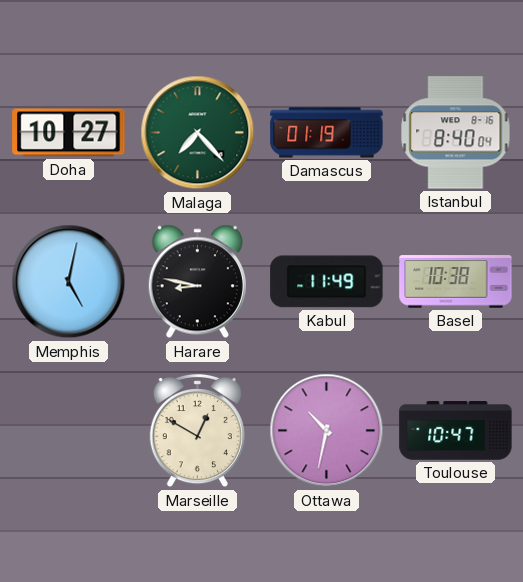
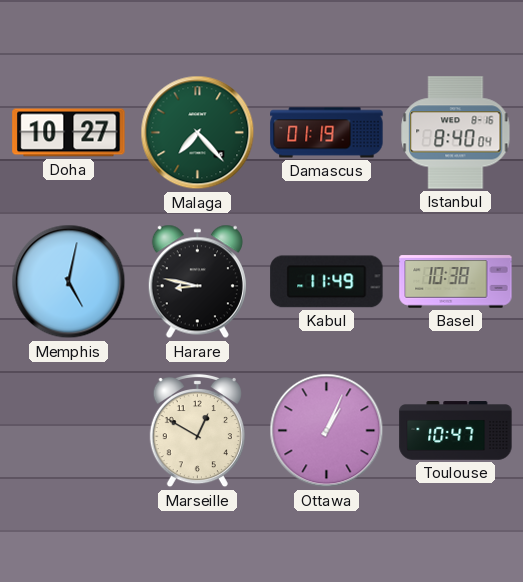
Ottawa: 10:32 -> 1:04 (327, 431)
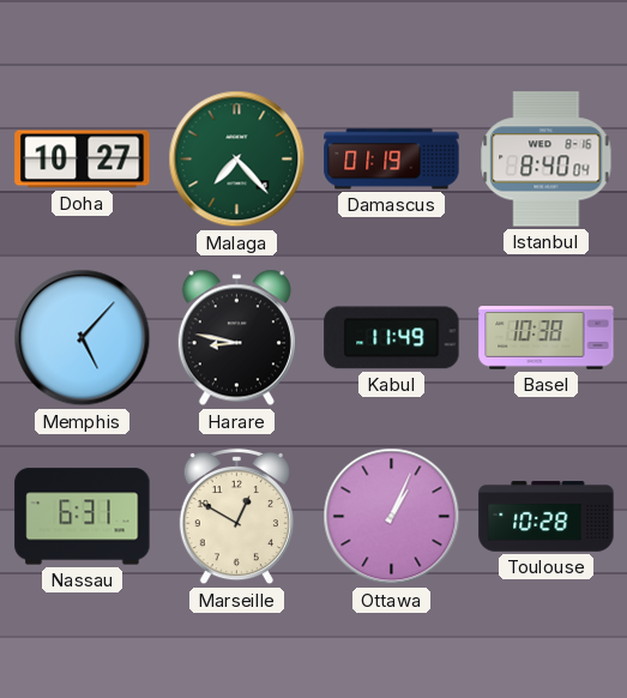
Memphis: 5:02 -> 5:07 (83, 338)
Nassau: none -> 6:31 (83, 517)
Toulouse: 10:47 -> 10:28 (547, 517)
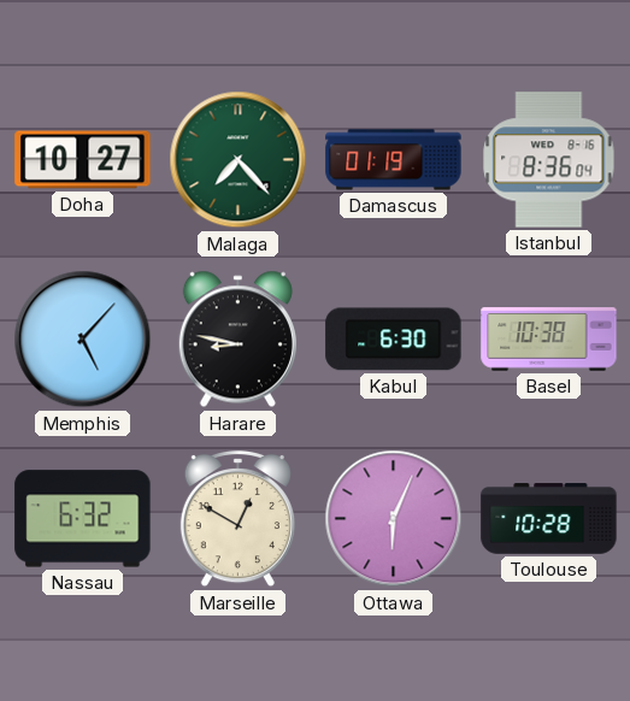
Istanbul: 8:40 -> 8:36 (549, 160)
Kabul: 11:49 -> 6:30 (394, 340)
Nassau: 6:31 -> 6:32 (83, 519)
Ottawa: 1:04 -> 6:04 (394, 519)
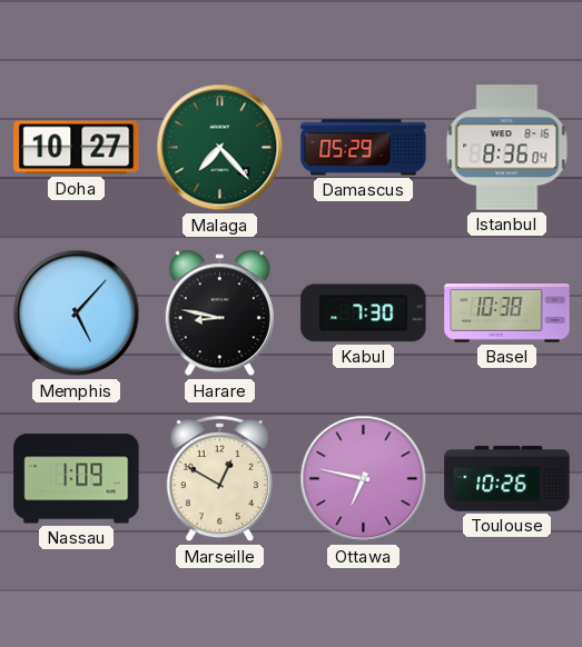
Damascus: 01:19 -> 05:29 (364, 148)
Kabul: 6:30 -> 7:30 (364, 313)
Nassau: 6:32 -> 1:09 (77, 479)
Ottawa: 6:04 -> 6:47 (364, 479)
Toulouse: 10:28 -> 10:26 (507, 479)
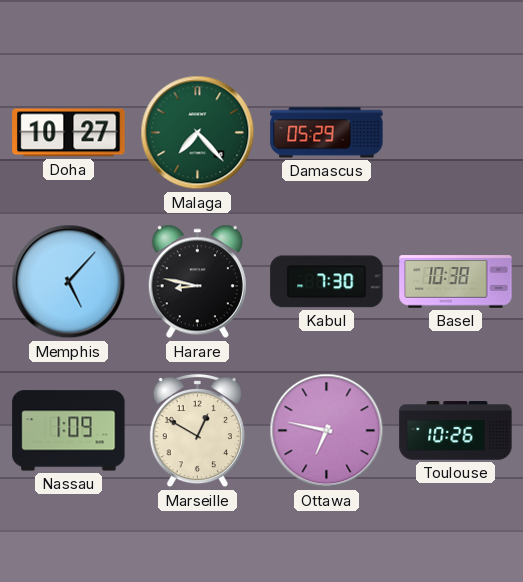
Istanbul: 8:36 -> none (507, 148)
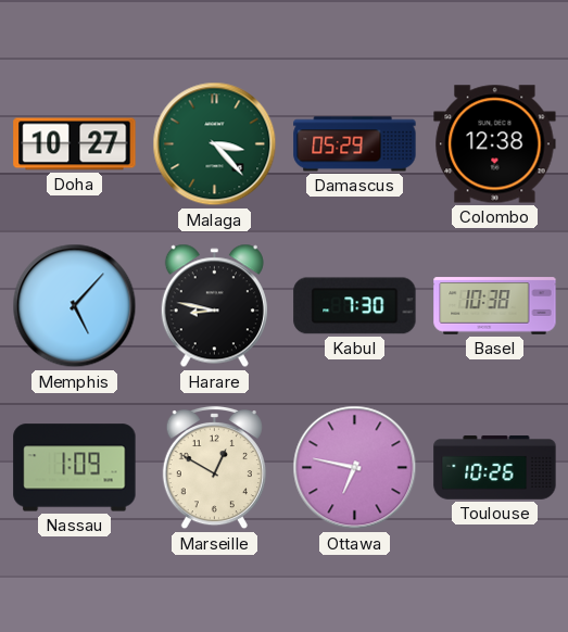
Malaga: 7:23 -> 3:23 (215, 144)
Colombo: none -> 12:38 (495, 144)
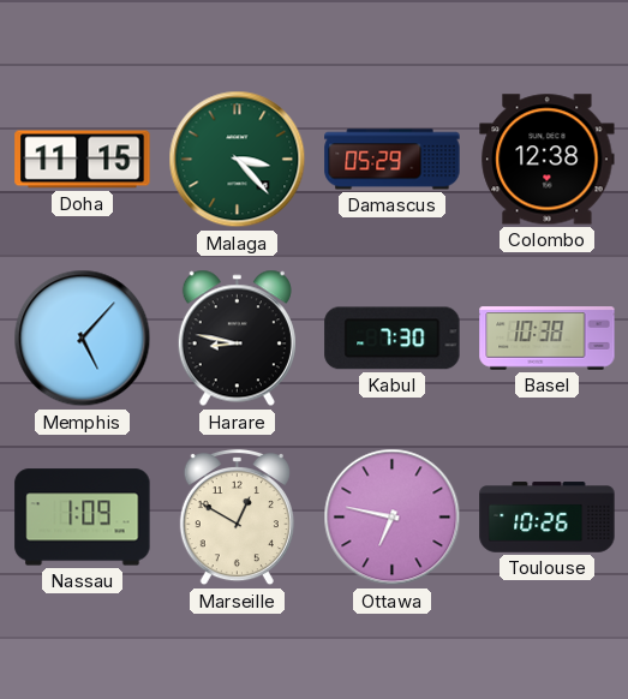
Doha: 10:27 -> 11:15 (83, 160)
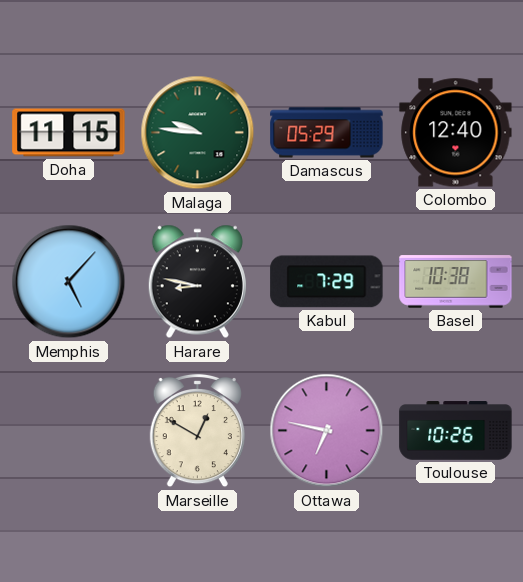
Malaga: 3:23 -> 9:46 (198, 133)
Colombo: 12:38 -> 12:40 (456, 133)
Kabul: 7:30 -> 7:29 (327, 282)
Nassau: 1:09 -> none (83, 518)
